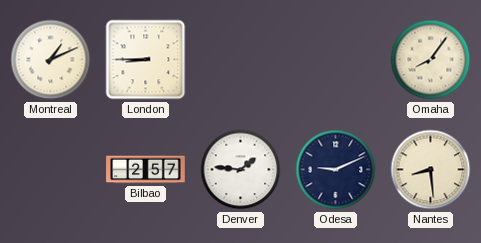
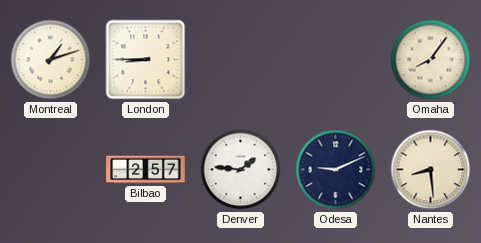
Montreal: 1:11 -> 1:12 (51, 60)
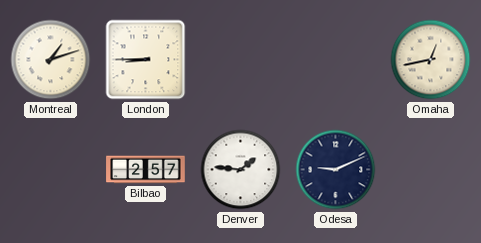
Omaha: 8:06 -> 12:43 (431, 60)
Nantes: 8:29 -> none (431, 170)
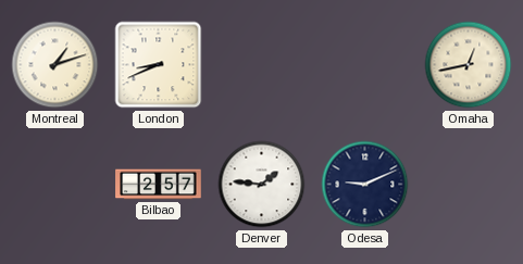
London: 8:45 -> 8:41 (159, 65)
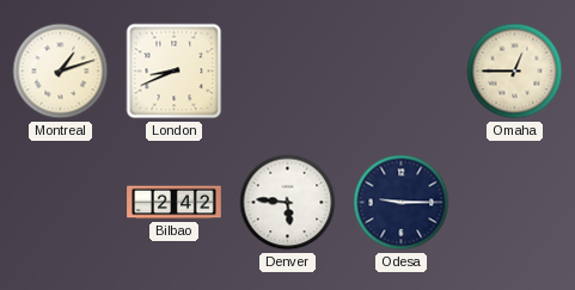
Omaha: 12:43 -> 12:45 (515, 72)
Bilbao: 2:57 -> 2:42 (175, 203)
Denver: 1:46 -> 5:46 (288, 203)
Odesa: 9:11 -> 9:15 (402, 203)
